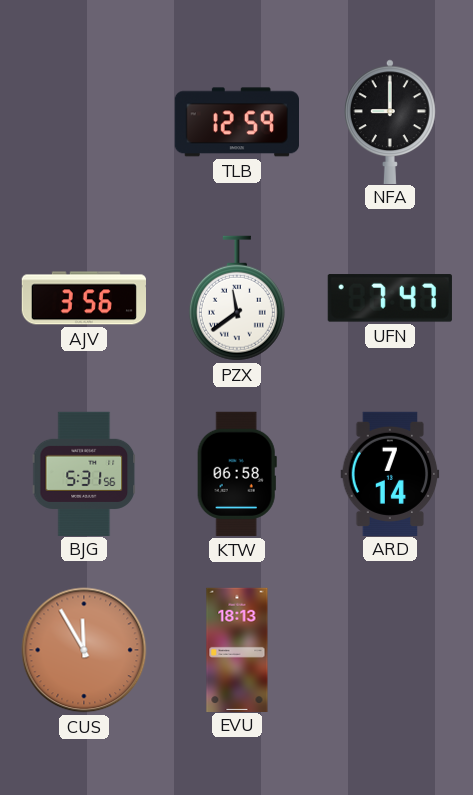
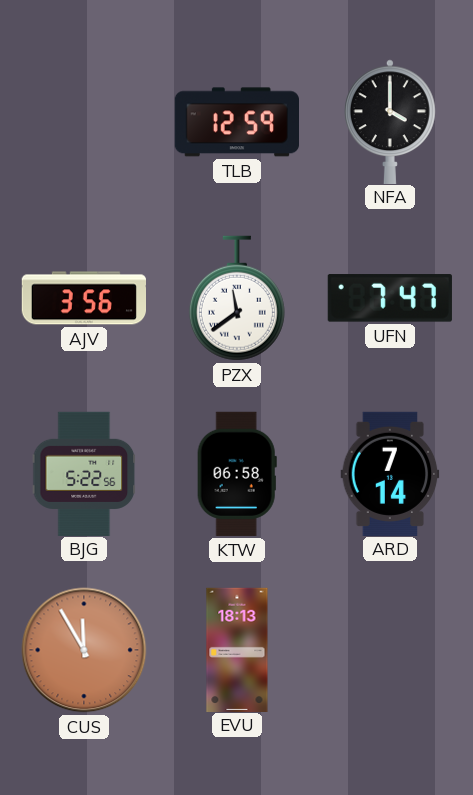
NFA: 9:00 -> 4:00 (391, 121)
BJG: 5:31 -> 5:22 (84, 473)
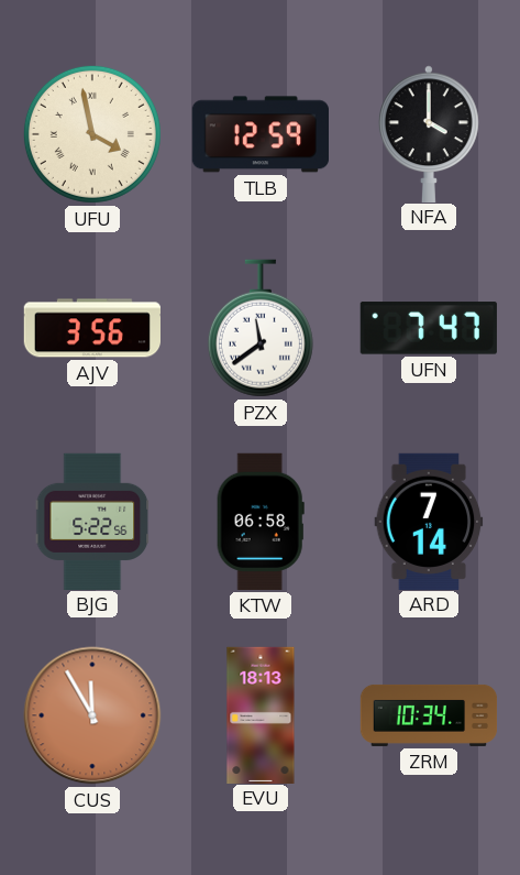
UFU: none -> 3:58 (92, 134)
ZRM: none -> 10:34 (429, 715)
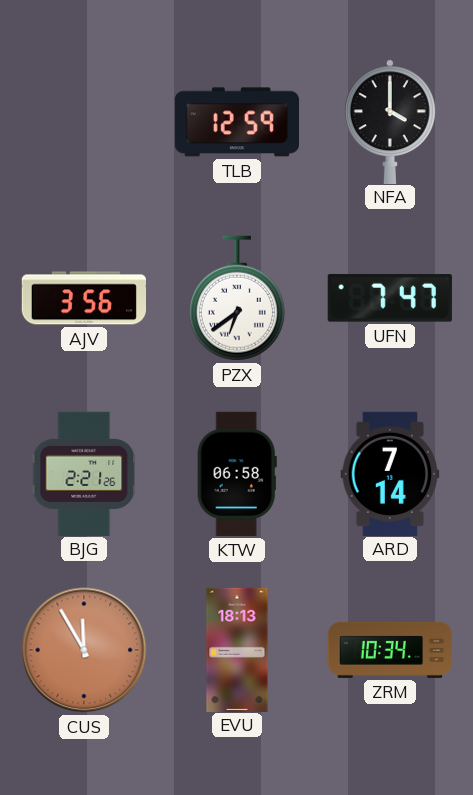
UFU: 3:58 -> none (92, 134)
PZX: 11:39 -> 6:39 (237, 298)
BJG: 5:22 -> 2:21 (84, 473)
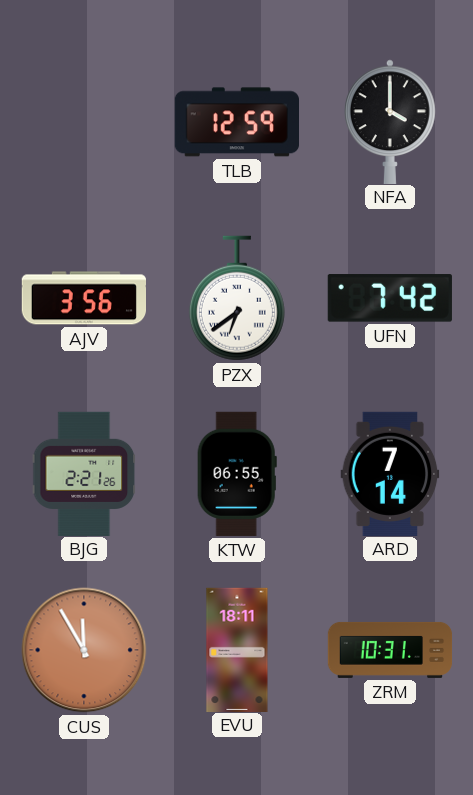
UFN: 7:47 -> 7:42 (390, 298)
KTW: 06:58 -> 06:55 (237, 474)
EVU: 18:13 -> 18:11 (237, 649)
ZRM: 10:34 -> 10:31 (390, 650)
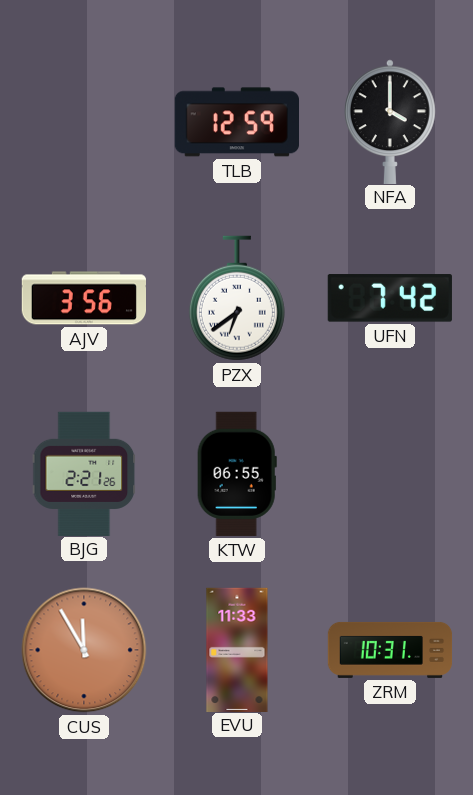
ARD: 7:14 -> none (390, 473)
EVU: 18:11 -> 11:33 (237, 649)
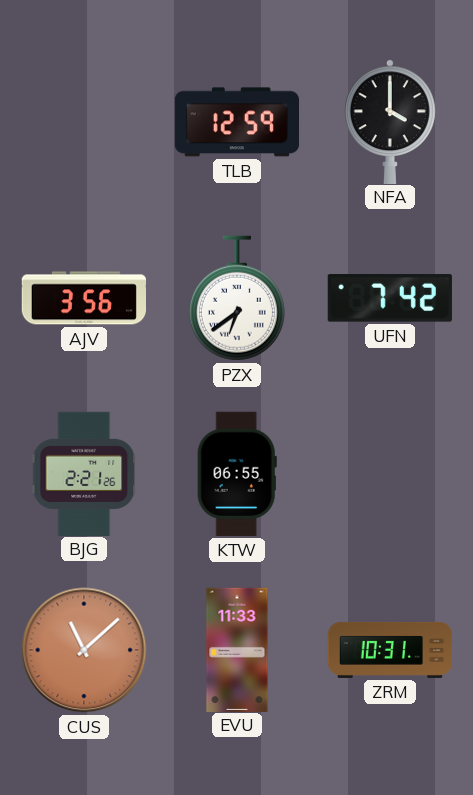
CUS: 11:55 -> 11:08 (84, 650)
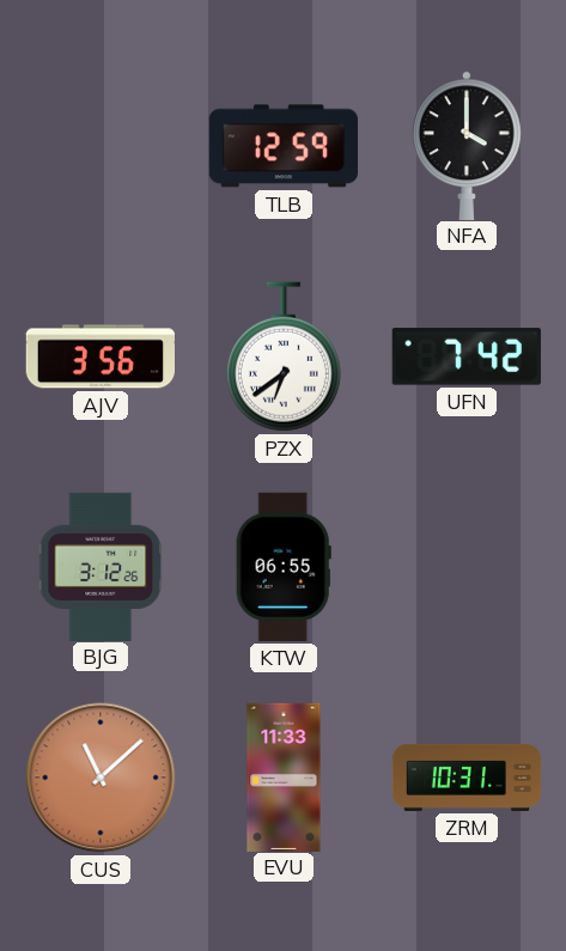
BJG: 2:21 -> 3:12 (101, 566)
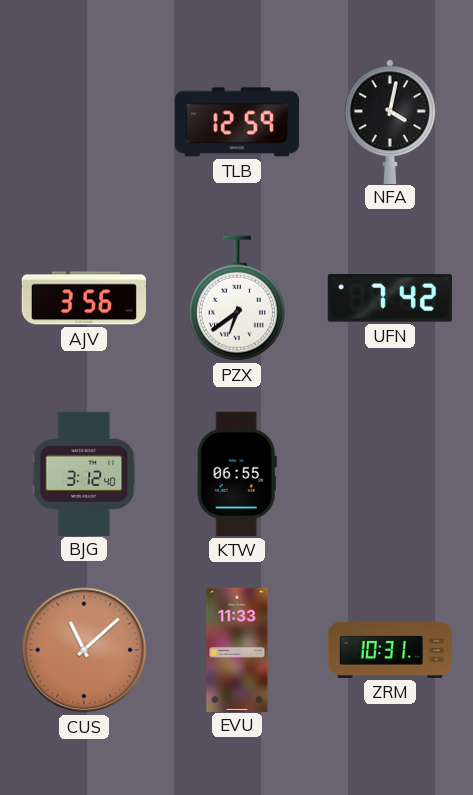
NFA: 4:00 -> 4:02 (391, 121)
BJG: 3:12:26 -> 3:12:40 (84, 473)
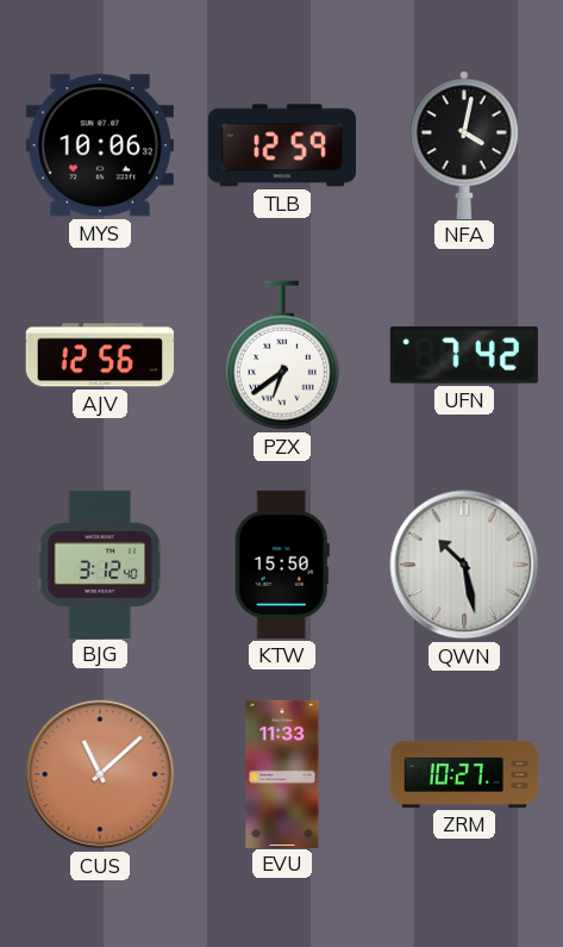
MYS: none -> 10:06 (100, 145)
AJV: 3:56 -> 12:56 (99, 355)
KTW: 06:55 -> 15:50 (282, 565)
QWN: none -> 10:28 (464, 565)
ZRM: 10:31 -> 10:27 (464, 774)
